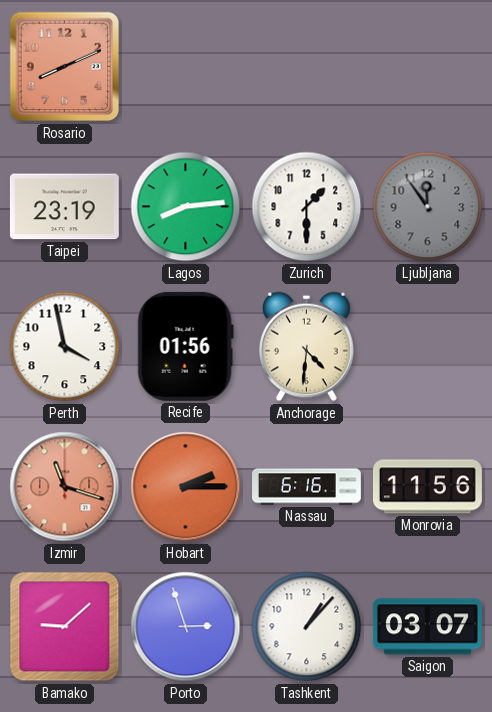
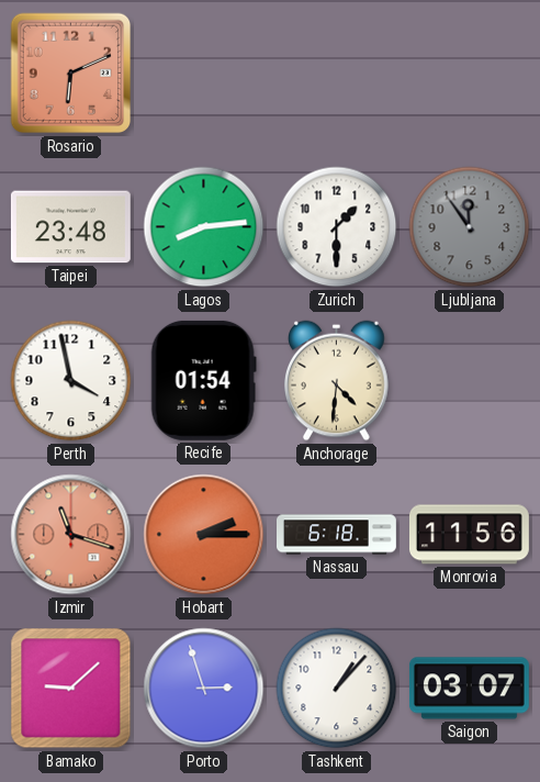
Rosario: 8:11 -> 6:11 (71, 74)
Taipei: 23:19 -> 23:48 (70, 227)
Recife: 01:56 -> 01:54 (203, 380)
Nassau: 6:16 -> 6:18 (337, 535)
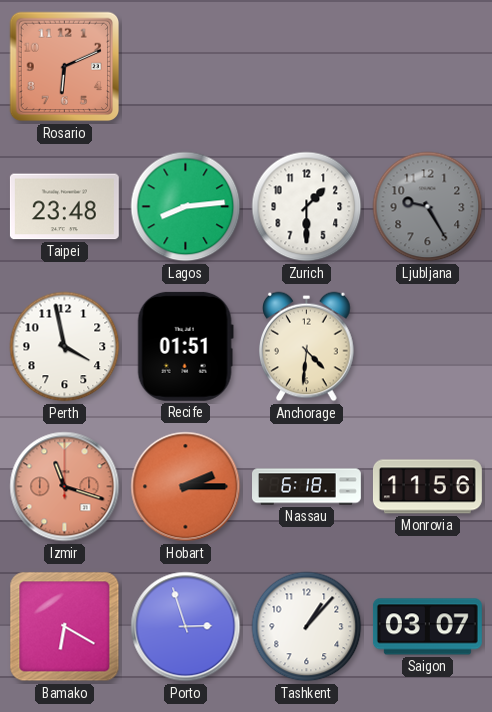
Ljubljana: 11:54 -> 9:25 (428, 207)
Recife: 01:54 -> 01:51 (185, 346)
Bamako: 9:08 -> 6:20 (65, 627)
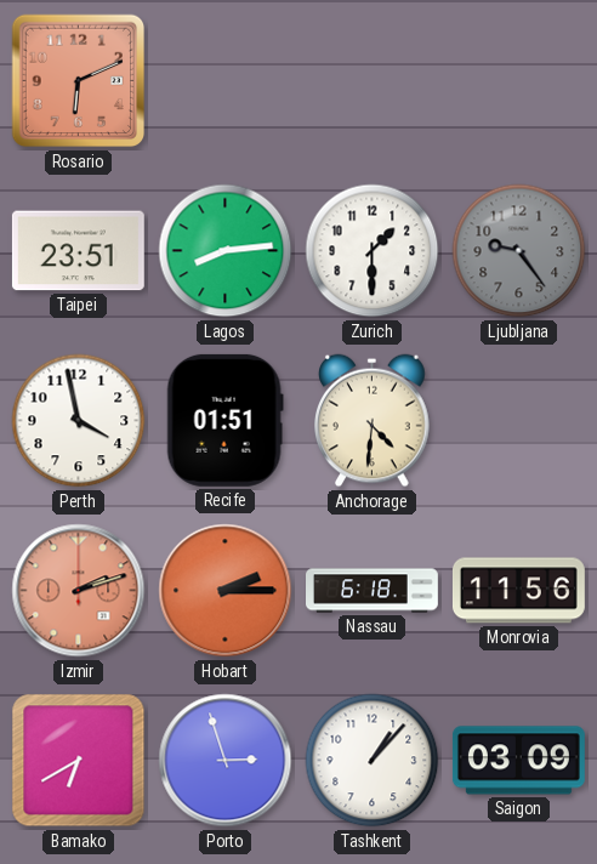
Taipei: 23:48 -> 23:51 (78, 251)
Ljubljana: 9:25 -> 9:24 (519, 251)
Izmir: 11:18 -> 2:12 (79, 591)
Bamako: 6:20 -> 6:40 (79, 761)
Saigon: 03:07 -> 03:09 (518, 761)
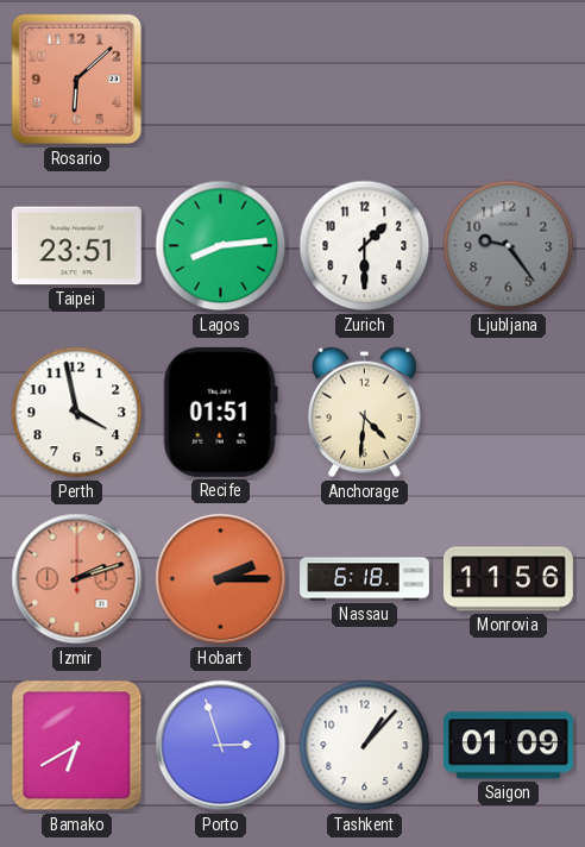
Rosario: 6:11 -> 6:08 (77, 80)
Saigon: 03:09 -> 01:09 (508, 746)
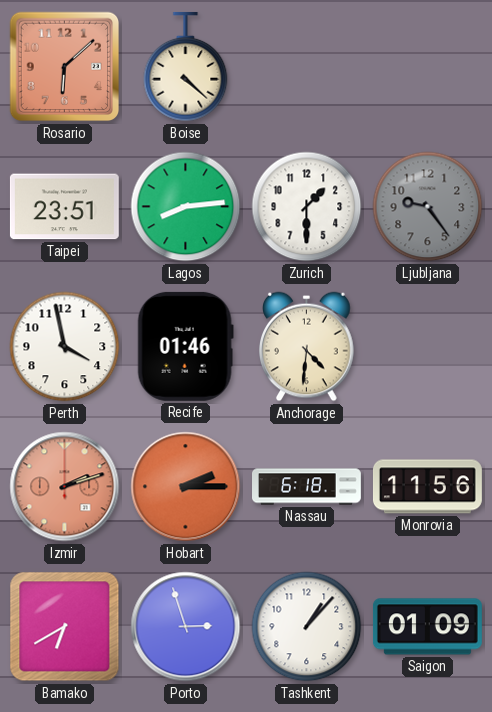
Boise: none -> 4:22 (186, 67)
Recife: 01:51 -> 01:46 (185, 346)
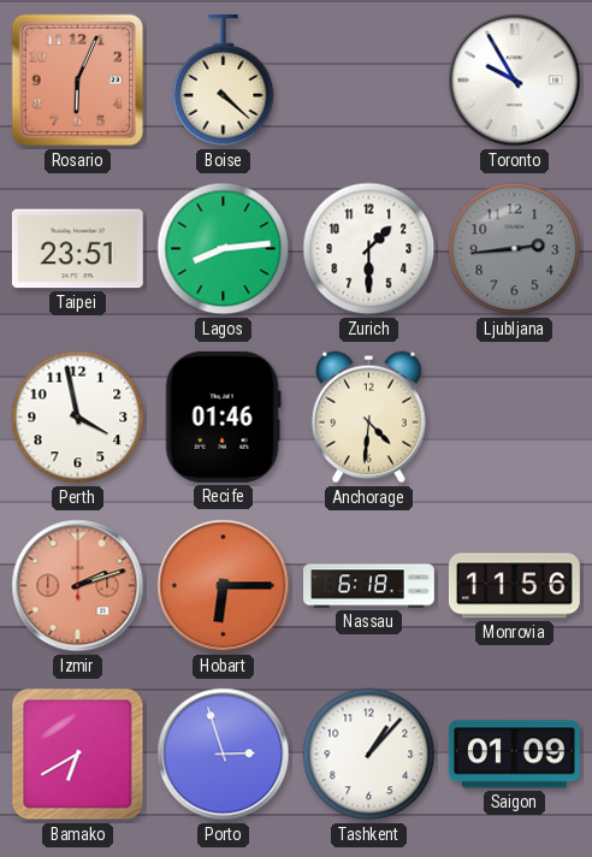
Rosario: 6:08 -> 6:04 (78, 81)
Toronto: none -> 9:55 (515, 81)
Ljubljana: 9:24 -> 2:44 (515, 249)
Hobart: 2:15 -> 6:15 (224, 586)
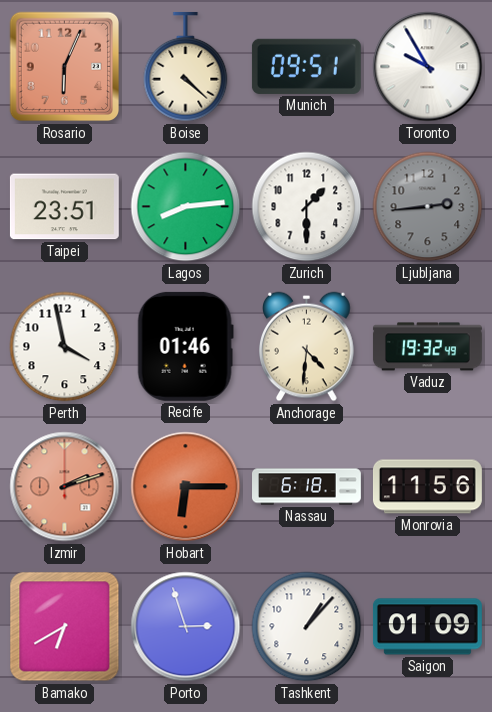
Munich: none -> 09:51 (306, 66)
Vaduz: none -> 19:32 (427, 347)
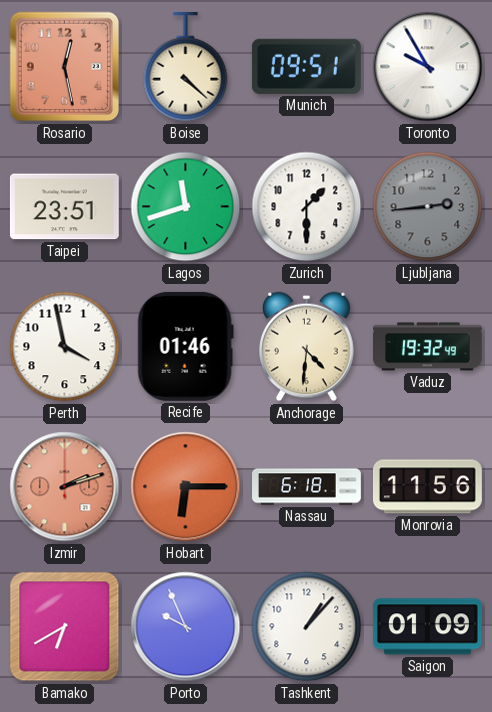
Rosario: 6:04 -> 12:28 (65, 67)
Lagos: 8:14 -> 11:42 (186, 207)
Porto: 2:57 -> 9:56 (186, 627)
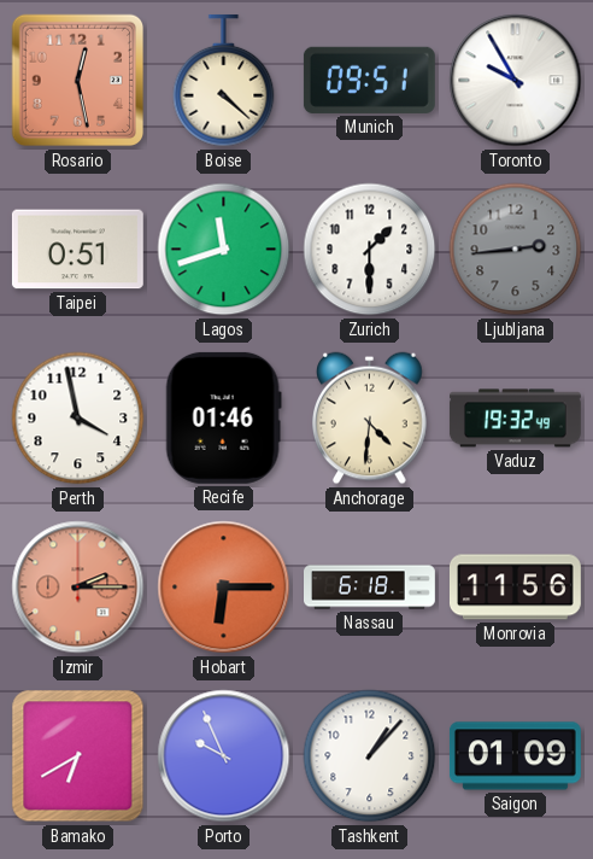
Taipei: 23:51 -> 0:51 (77, 250)
Izmir: 2:12 -> 2:15 (78, 588)
